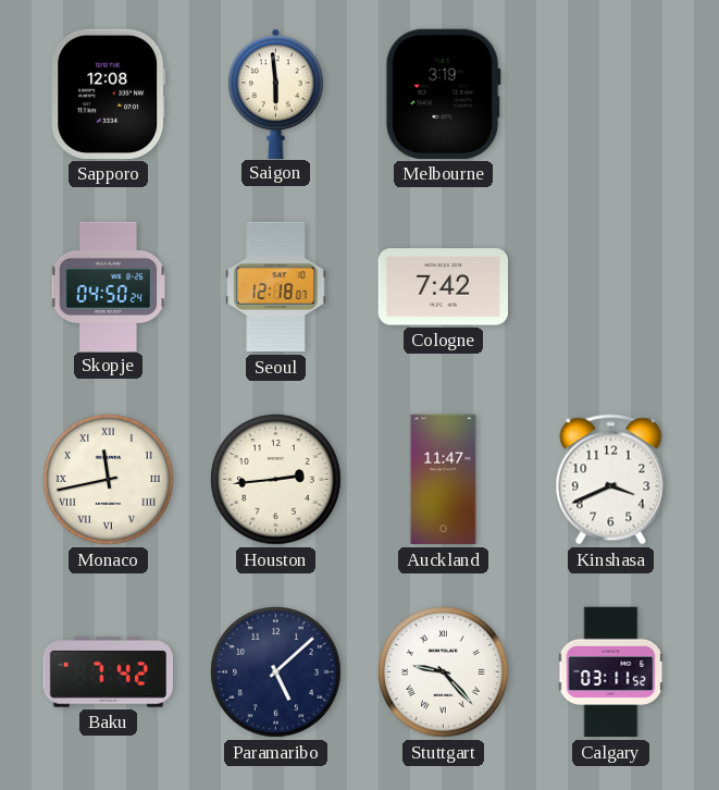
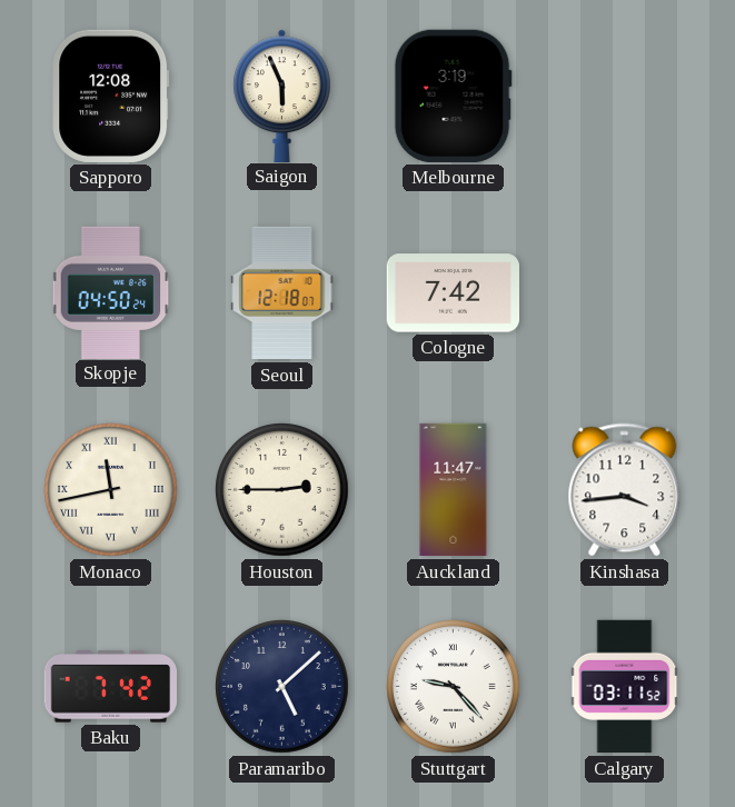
Saigon: 5:59 -> 5:56 (282, 96)
Houston: 2:44 -> 2:45 (282, 490)
Kinshasa: 3:41 -> 3:44 (625, 490)
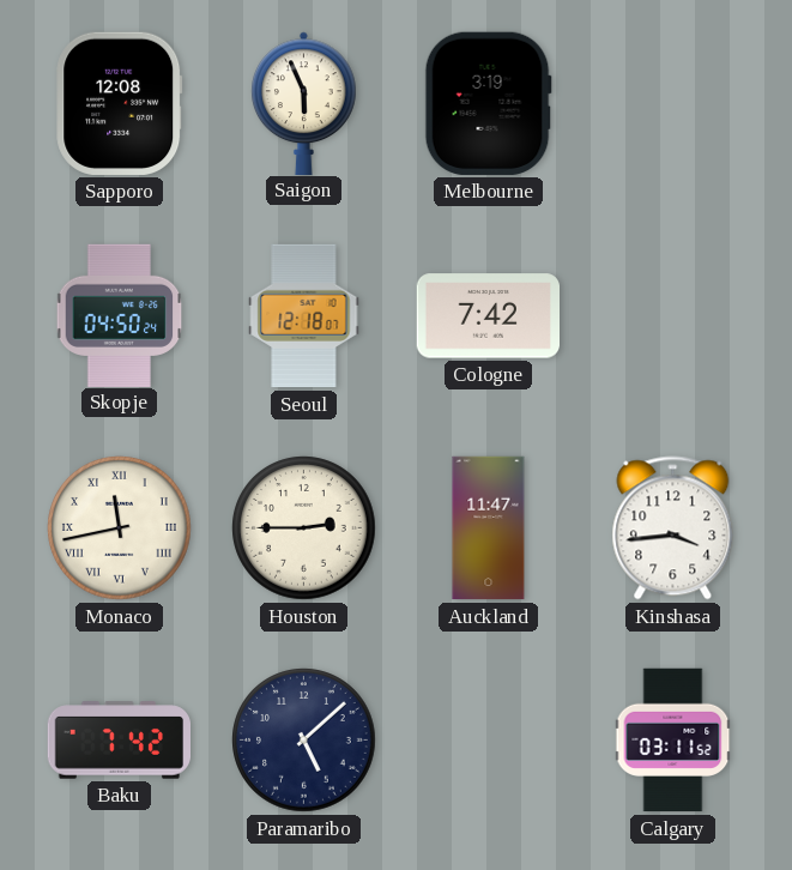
Stuttgart: 9:23 -> none (454, 687)
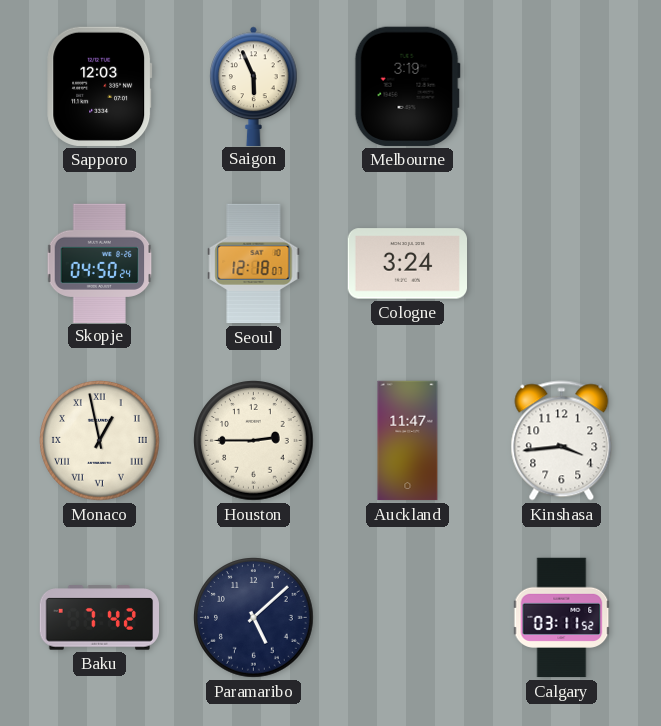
Sapporo: 12:08 -> 12:03 (100, 86)
Cologne: 7:42 -> 3:24 (407, 264)
Monaco: 11:43 -> 12:58 (100, 441)
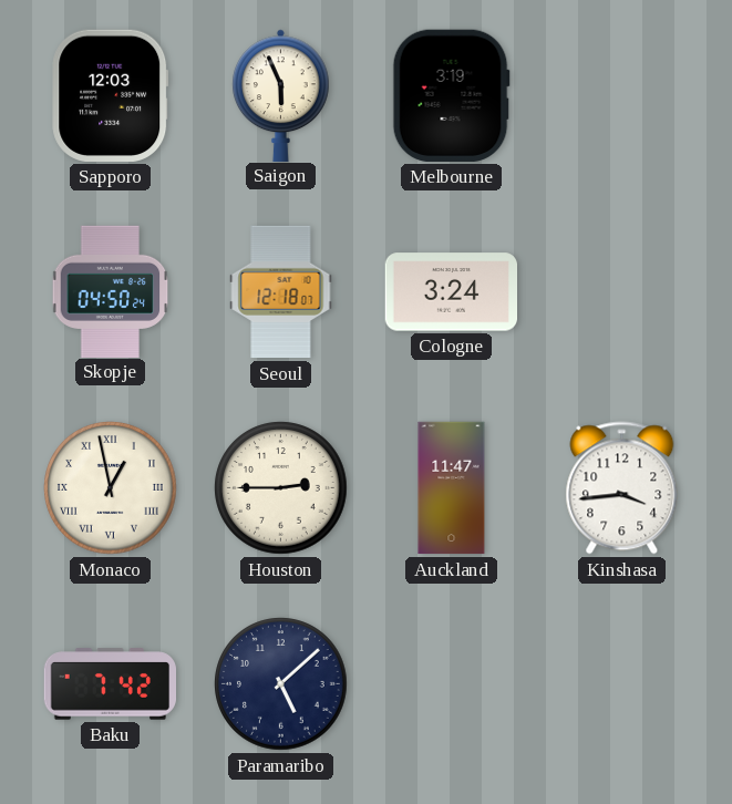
Calgary: 03:11 -> none (562, 618)
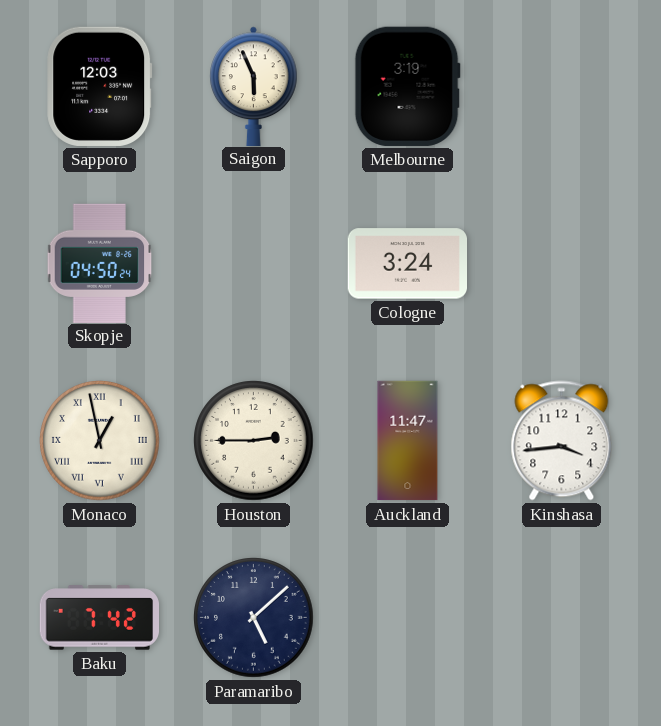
Seoul: 12:18 -> none (281, 292)
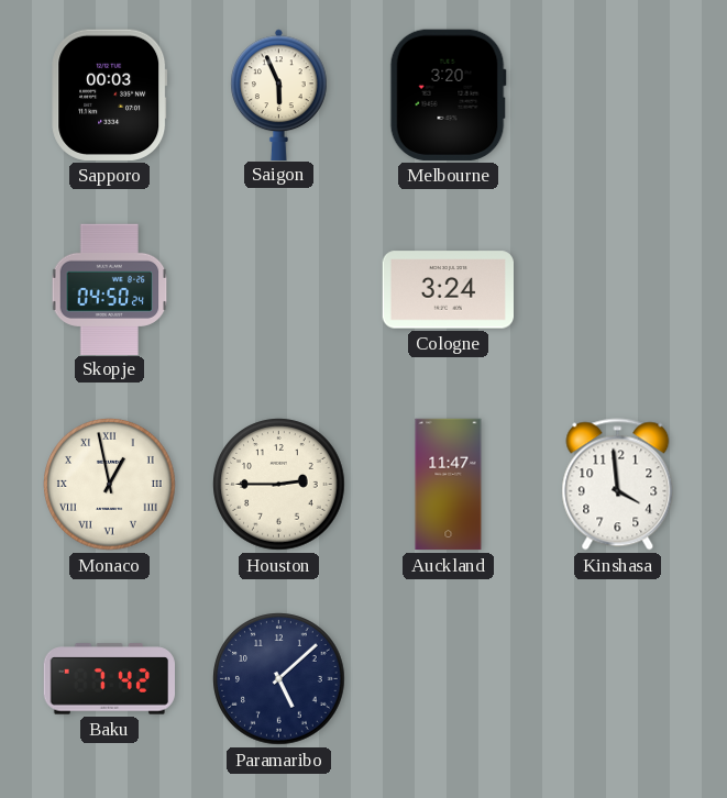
Sapporo: 12:03 -> 00:03 (110, 95)
Melbourne: 3:19 -> 3:20 (448, 95)
Kinshasa: 3:44 -> 3:59 (618, 485)
